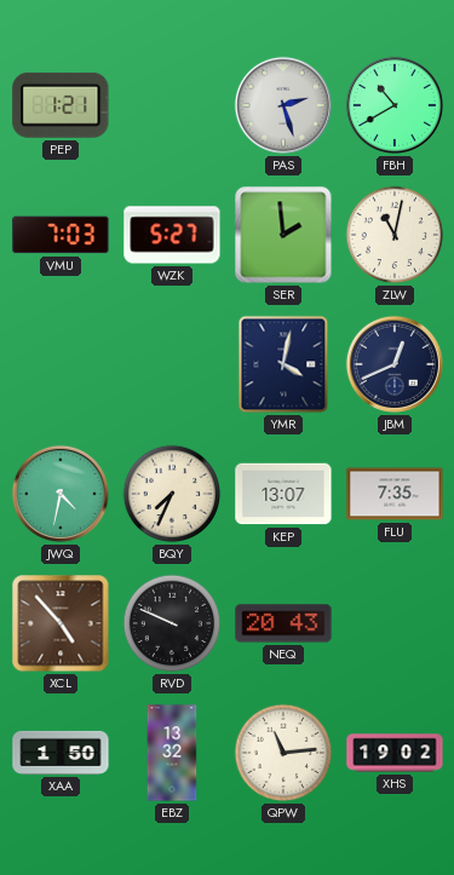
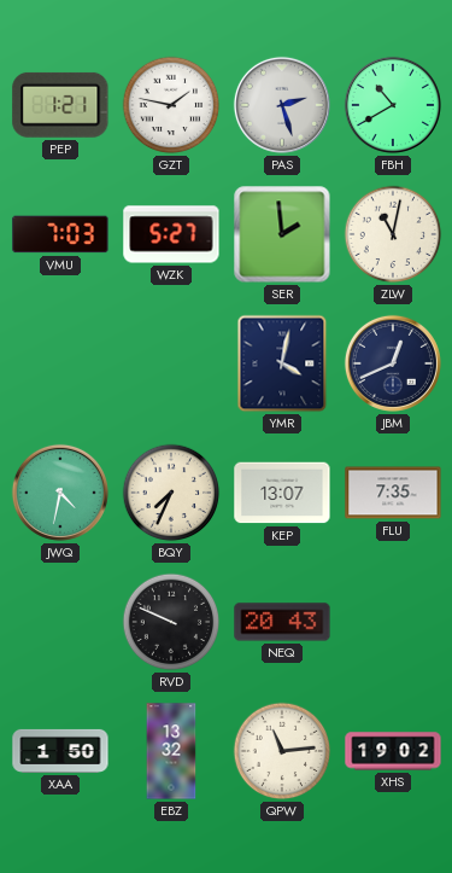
GZT: none -> 1:47 (171, 105)
XCL: 4:53 -> none (61, 623)
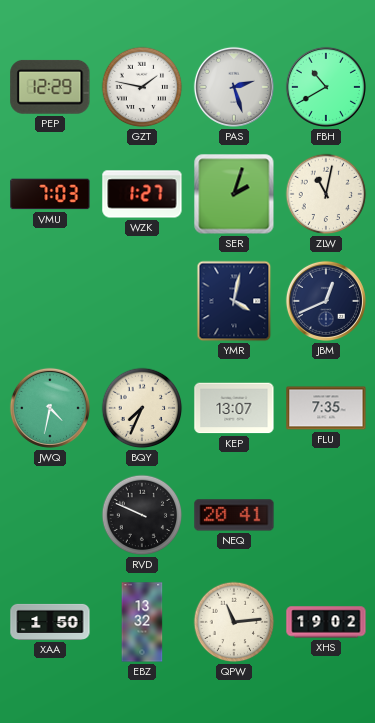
PEP: 1:21 -> 12:29 (50, 87)
WZK: 5:27 -> 1:27 (142, 194)
SER: 1:59 -> 2:03 (234, 194)
NEQ: 20:43 -> 20:41 (234, 515)
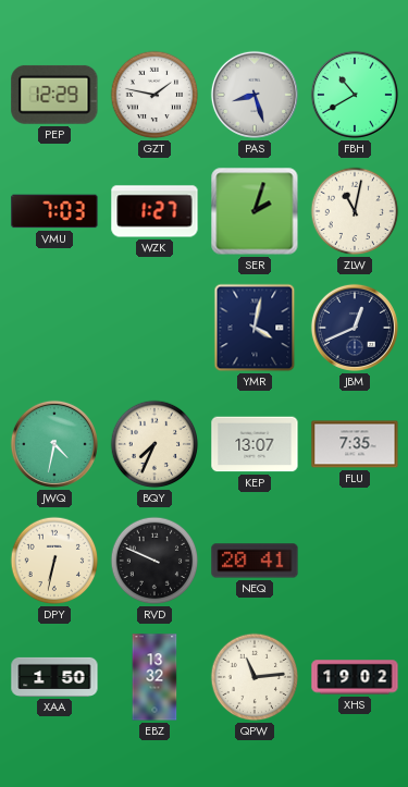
PAS: 2:27 -> 8:27 (255, 95)
DPY: none -> 6:32 (54, 561)
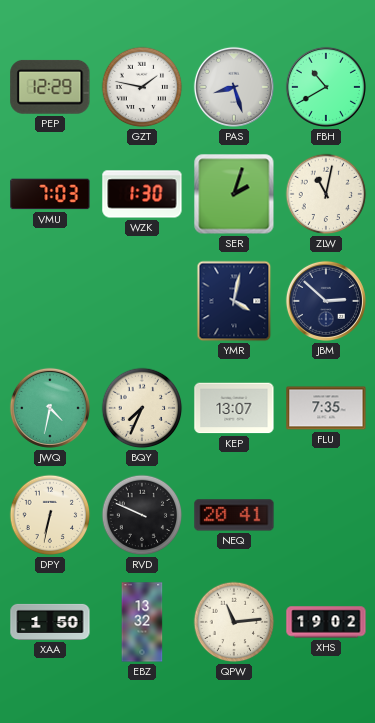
WZK: 1:27 -> 1:30 (142, 194)
JBM: 12:41 -> 2:52 (326, 301)
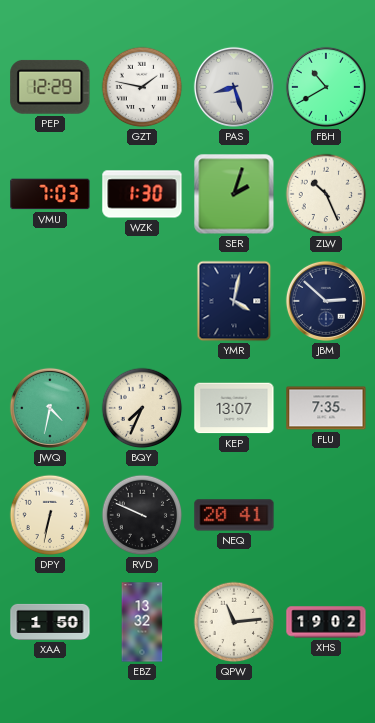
ZLW: 11:02 -> 10:26 (326, 194)
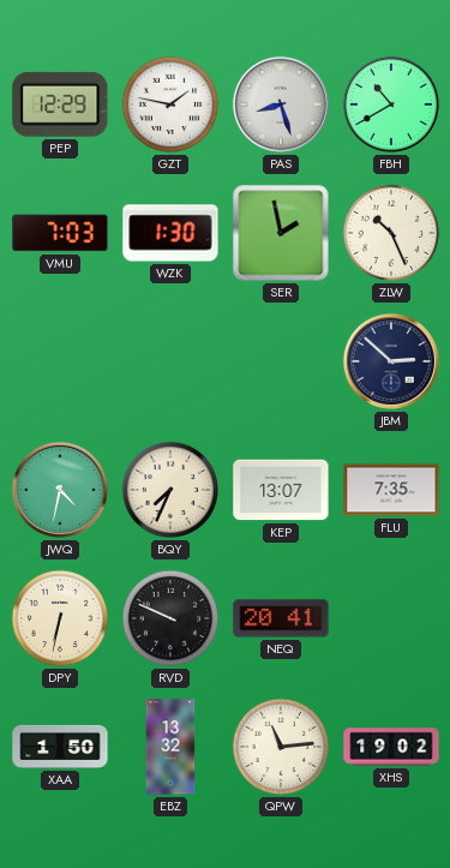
SER: 2:03 -> 1:58 (281, 233)
YMR: 4:02 -> none (234, 301)
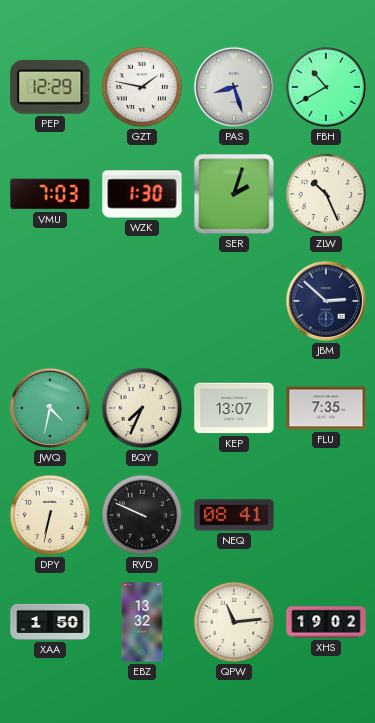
SER: 1:58 -> 2:03 (234, 194)
NEQ: 20:41 -> 08:41 (234, 515)
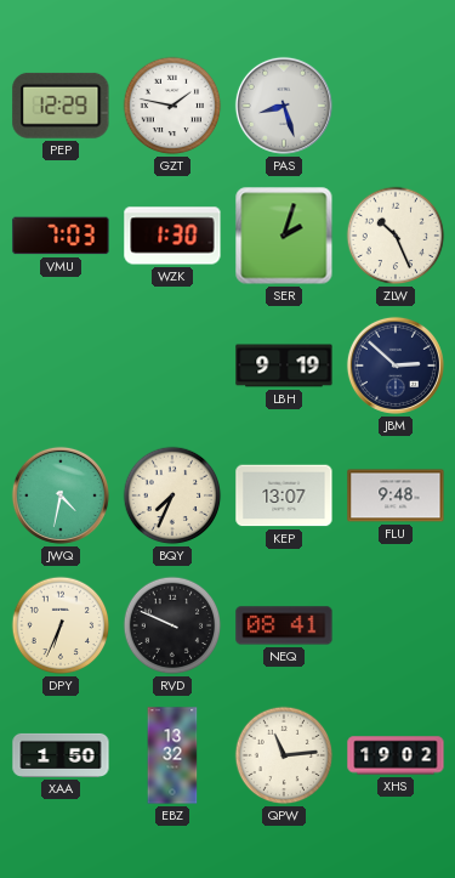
FBH: 10:40 -> none (326, 87)
LBH: none -> 9:19 (284, 366)
FLU: 7:35 -> 9:48 (396, 495)
DPY: 6:32 -> 6:34 (61, 625)
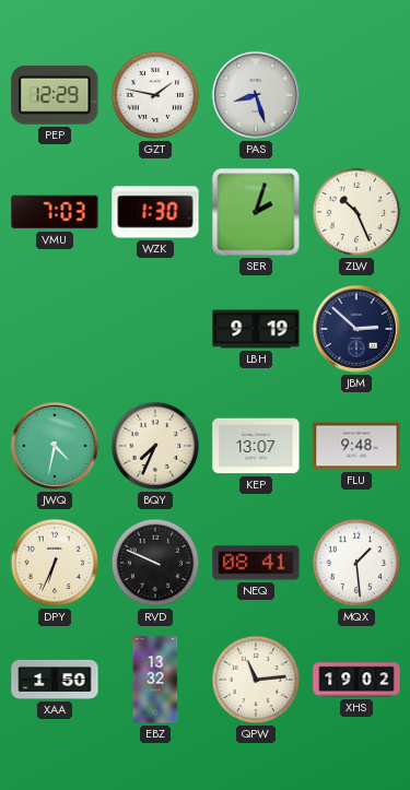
MQX: none -> 1:29 (356, 563)
